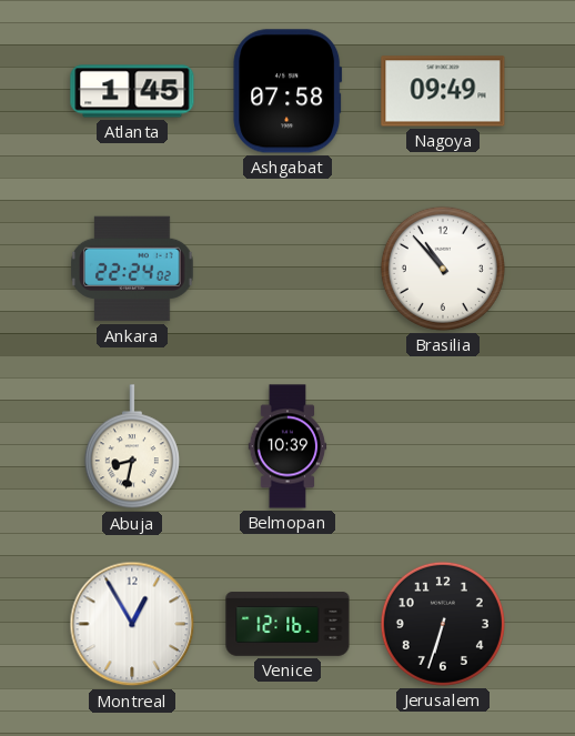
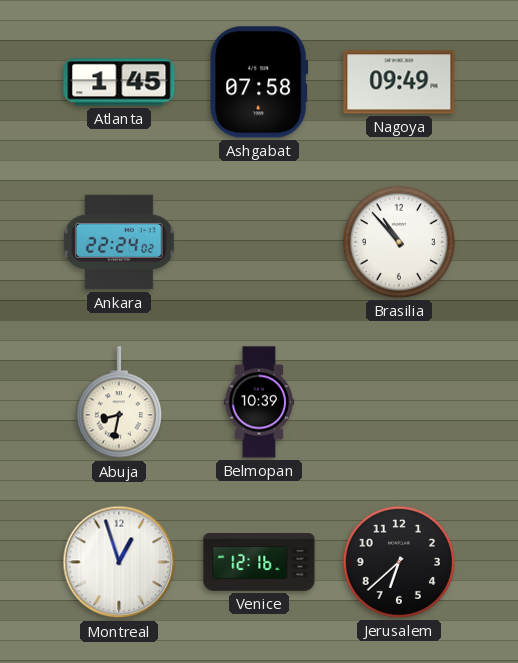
Montreal: 12:55 -> 12:57 (119, 562)
Jerusalem: 6:33 -> 6:38 (399, 562)
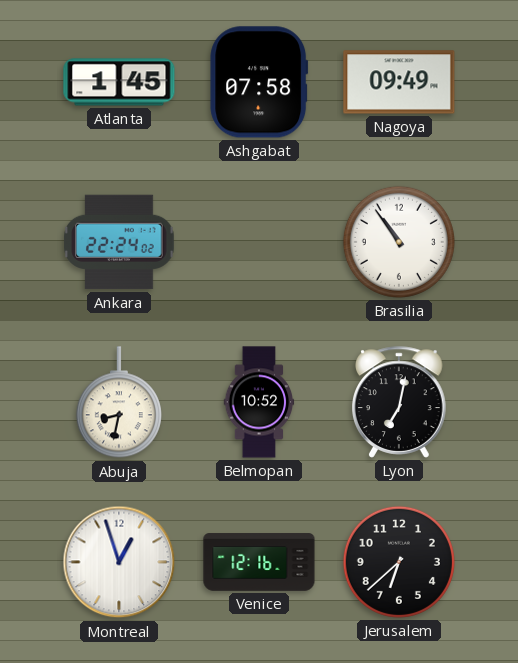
Brasilia: 10:53 -> 10:54 (399, 242)
Belmopan: 10:39 -> 10:52 (259, 402)
Lyon: none -> 7:02 (400, 402)
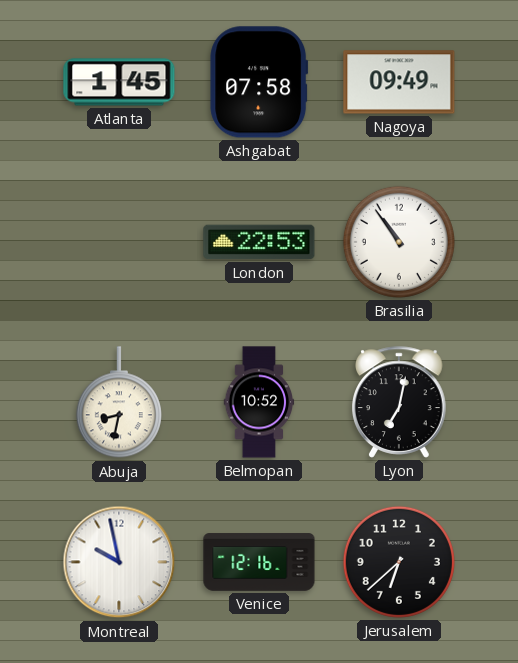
Ankara: 22:24 -> none (119, 242)
London: none -> 22:53 (259, 242)
Montreal: 12:57 -> 9:58 (119, 562)
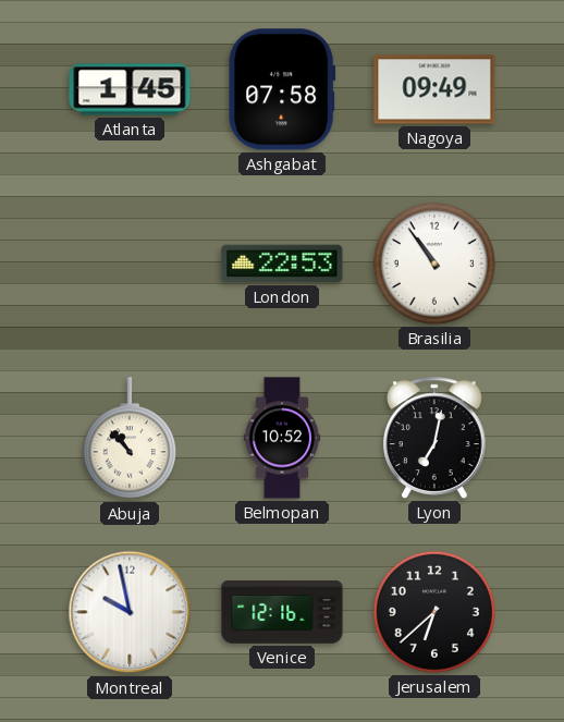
Abuja: 8:32 -> 10:53 (130, 439)
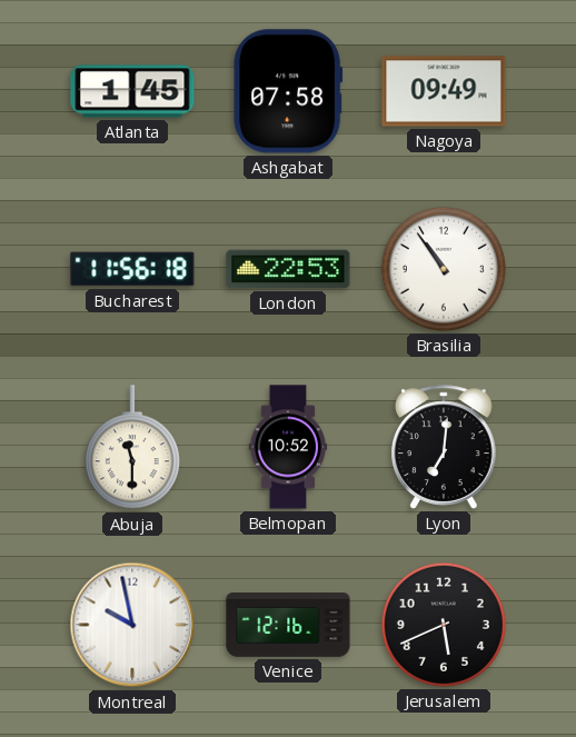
Bucharest: none -> 11:56 (132, 269)
Abuja: 10:53 -> 11:30 (132, 448)
Lyon: 7:02 -> 7:01 (445, 447)
Jerusalem: 6:38 -> 5:41 (444, 625)
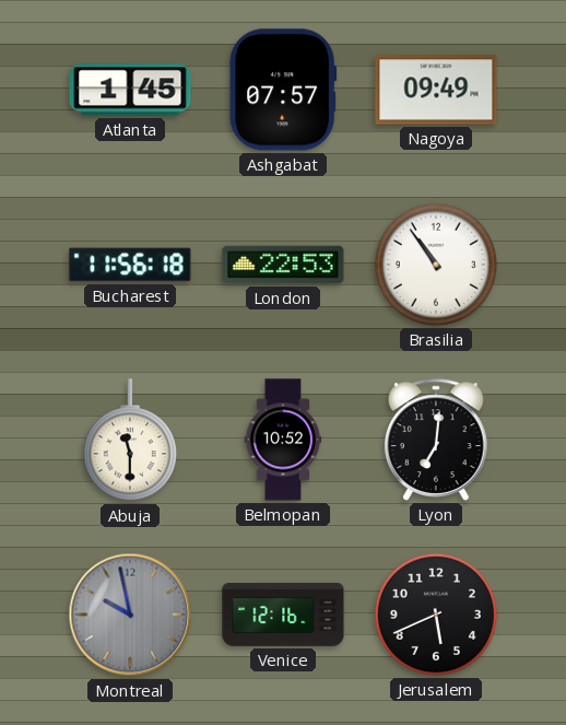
Ashgabat: 07:58 -> 07:57 (283, 90)
Montreal dial: white -> grey (130, 615)
